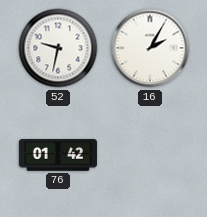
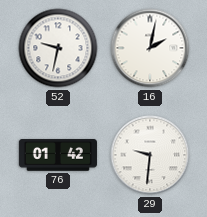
16: 2:05 -> 2:02 (150, 48)
29: none -> 9:31 (150, 155)
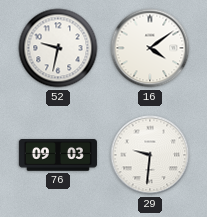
16: 2:02 -> 4:09 (150, 48)
76: 01:42 -> 09:03 (58, 155)
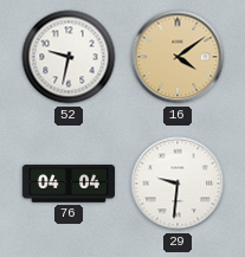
16 dial: white -> champagne (178, 57)
76: 09:03 -> 04:04 (69, 184)
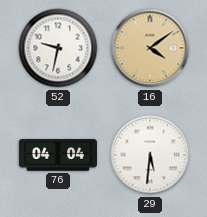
29: 9:31 -> 5:31 (150, 155)
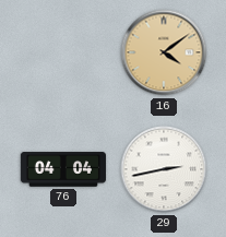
52: 9:32 -> none (58, 48)
29: 5:31 -> 2:43 (164, 169)
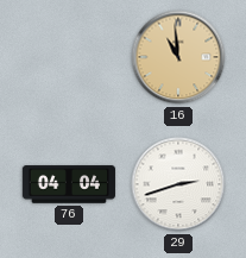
16: 4:09 -> 10:59 (178, 57)
29: 2:43 -> 2:42 (178, 184)
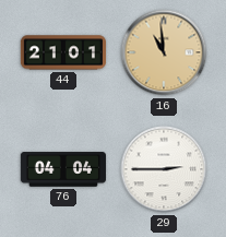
44: none -> 21:01 (63, 52)
29: 2:42 -> 2:45 (164, 169)
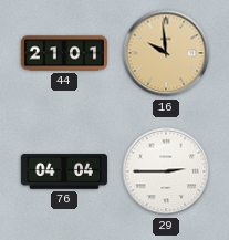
16: 10:59 -> 9:59 (166, 53)
